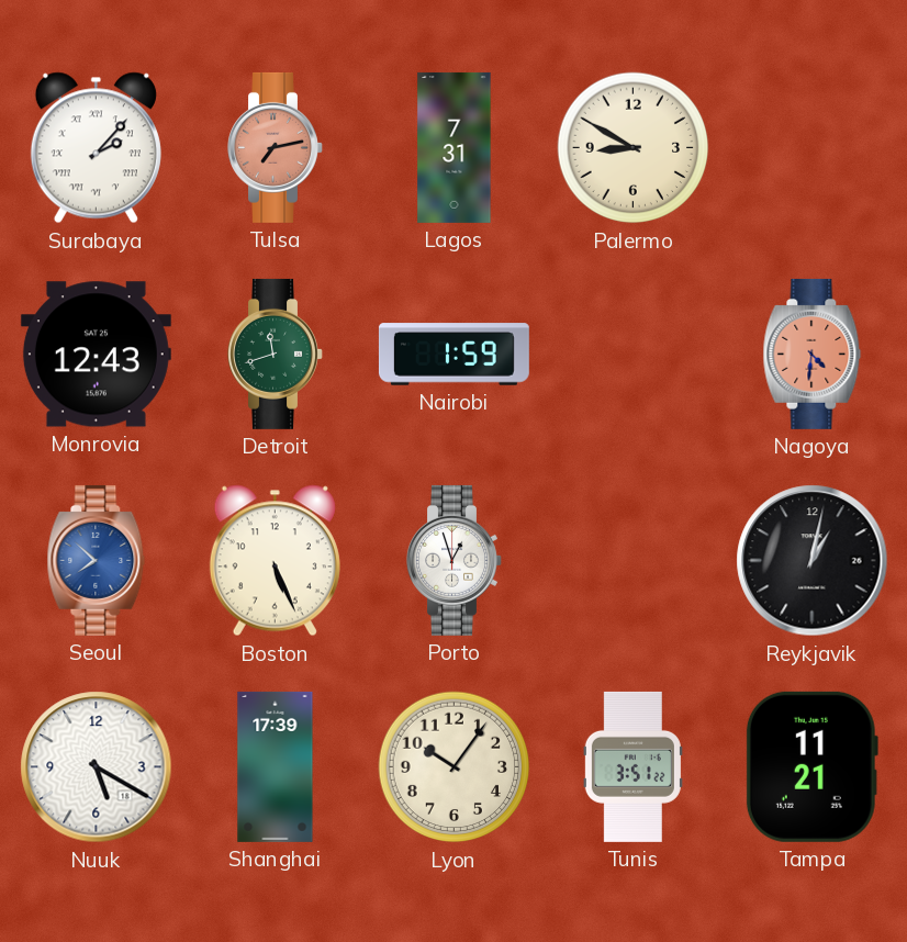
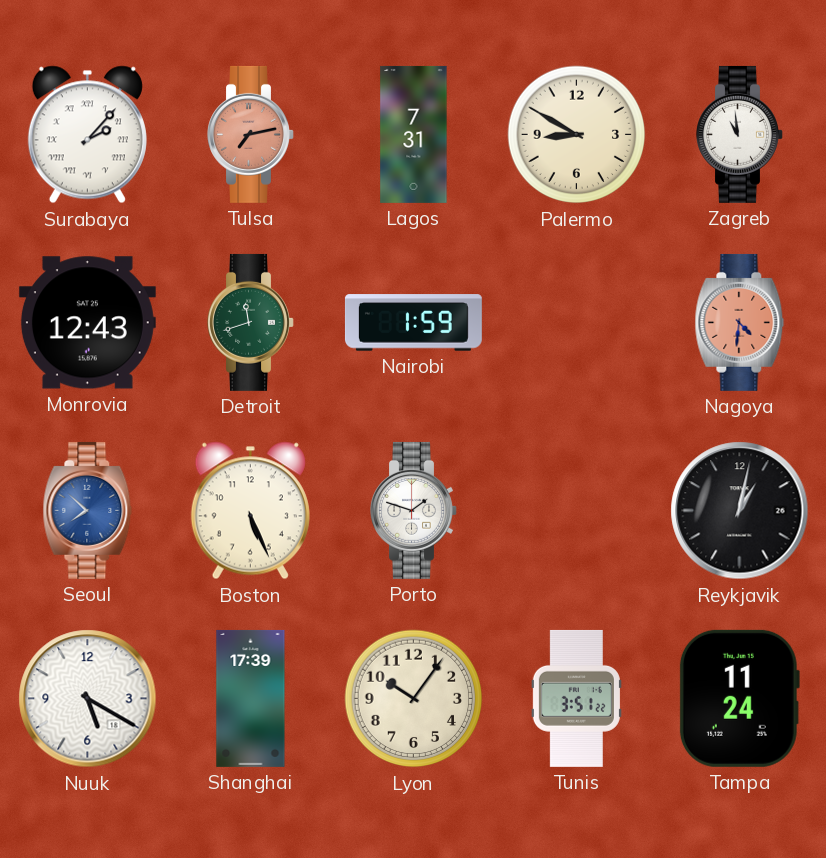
Zagreb: none -> 10:59 (740, 134)
Porto: 12:57 -> 1:48 (414, 510)
Tampa: 11:21 -> 11:24 (739, 698)
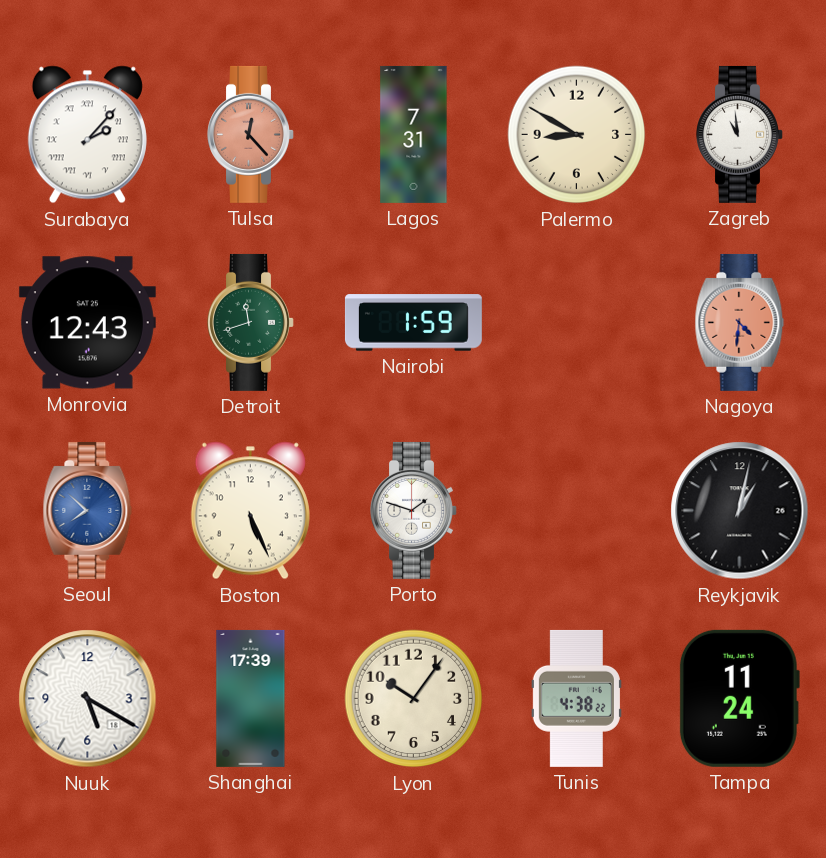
Tulsa: 7:13 -> 12:23 (251, 134)
Tunis: 3:51 -> 4:38 (576, 698)
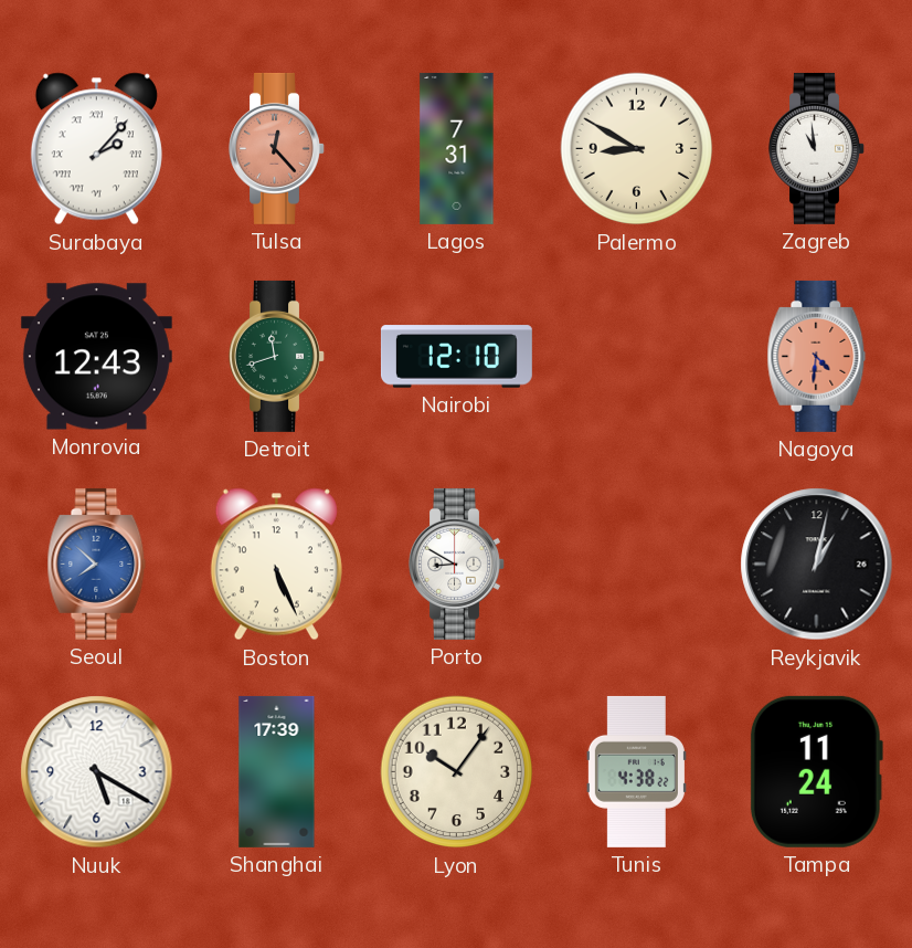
Nairobi: 1:59 -> 12:10 (456, 357)
Porto: 1:48 -> 8:50 (457, 563)
